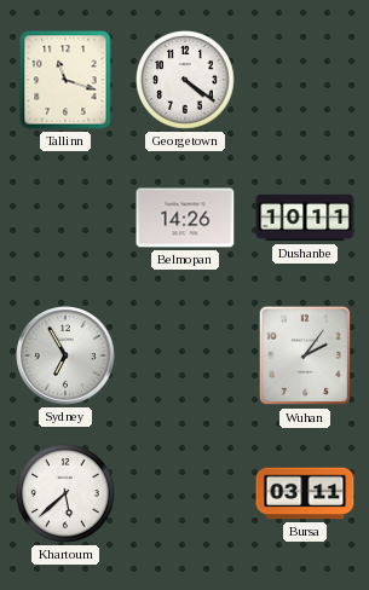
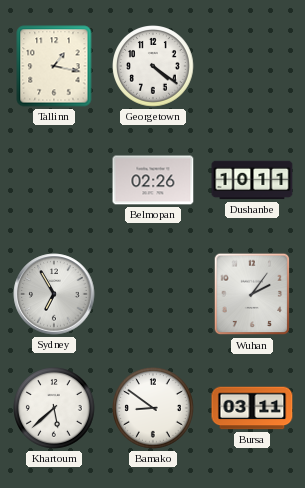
Tallinn: 11:18 -> 1:17 (54, 66)
Belmopan: 14:26 -> 02:26 (153, 180)
Bamako: none -> 8:51 (154, 409)
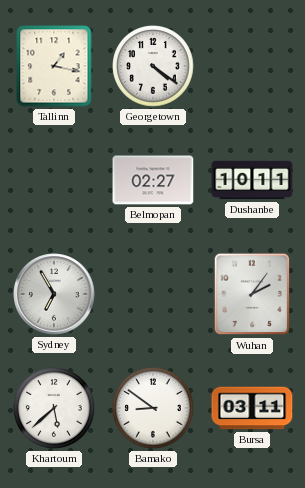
Belmopan: 02:26 -> 02:27 (153, 180)
